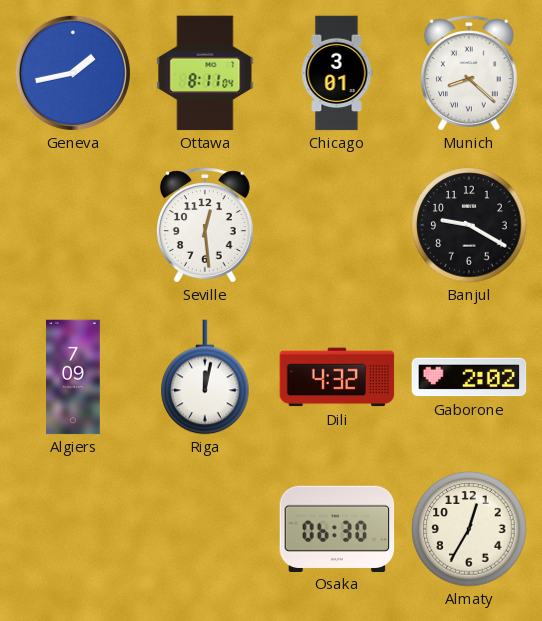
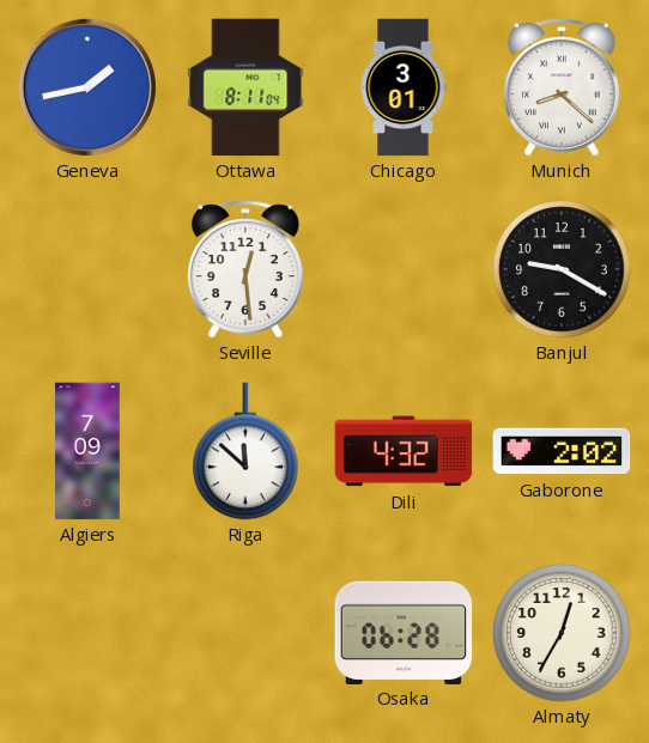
Riga: 12:02 -> 11:52 (245, 451)
Osaka: 06:30 -> 06:28 (404, 632)
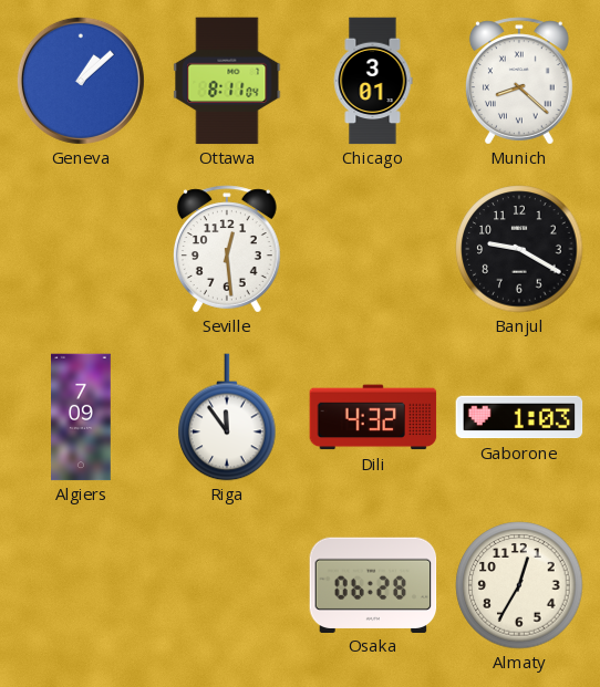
Geneva: 1:43 -> 1:08 (81, 81)
Riga: 11:52 -> 11:54 (227, 417)
Gaborone: 2:02 -> 1:03 (519, 417)
